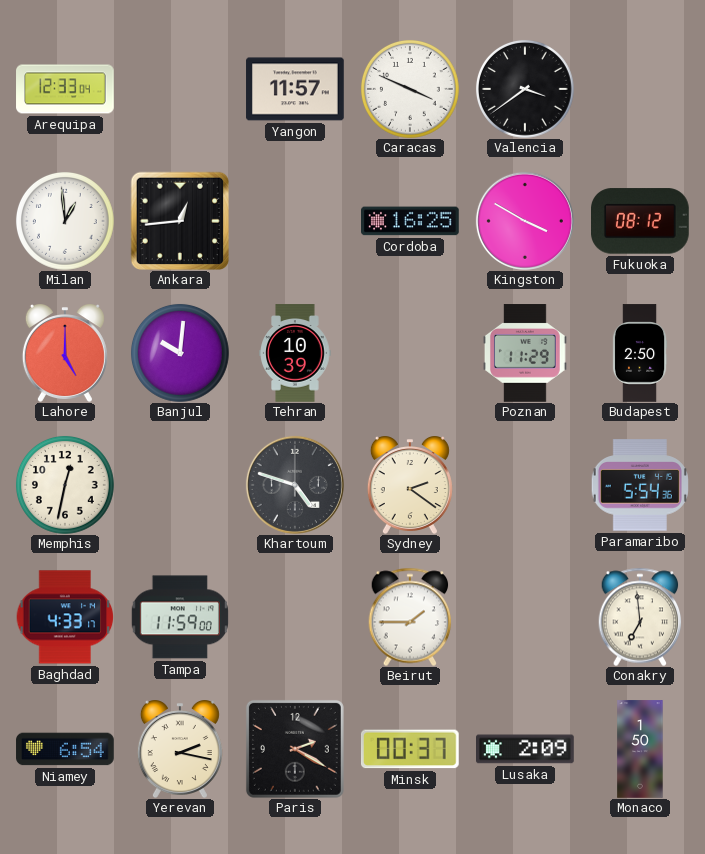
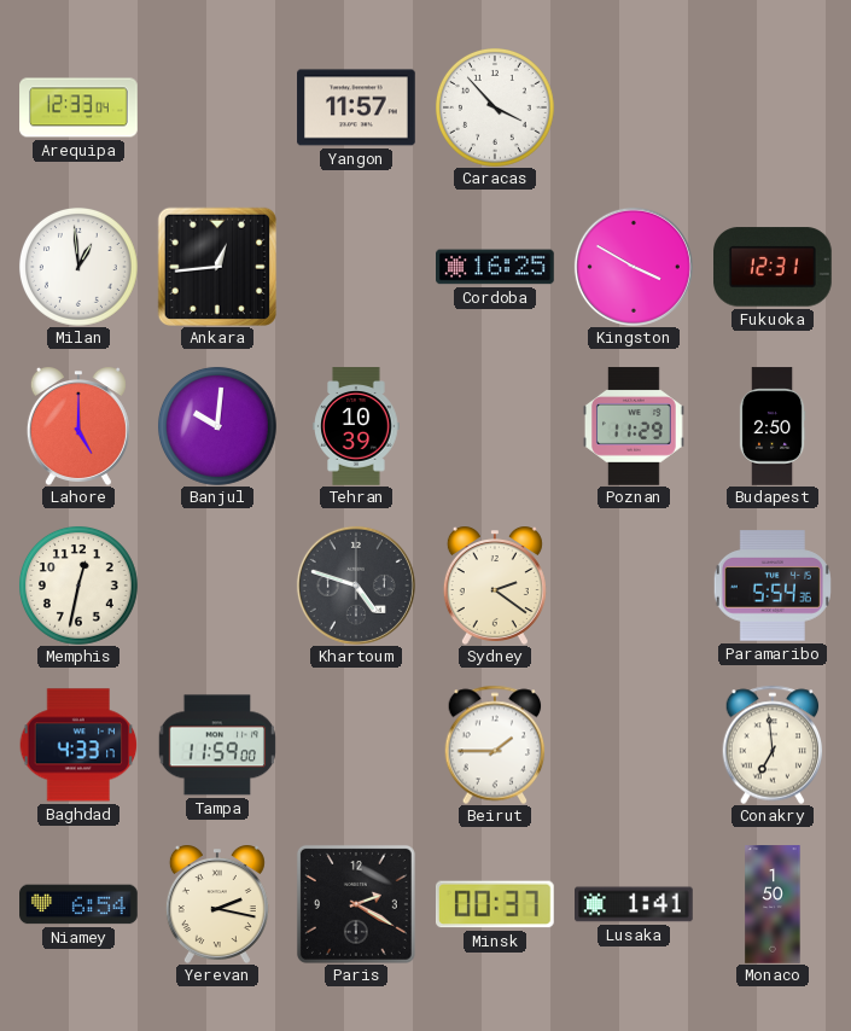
Caracas: 3:49 -> 3:53 (495, 107)
Valencia: 3:39 -> none (525, 89)
Fukuoka: 08:12 -> 12:31 (774, 267)
Lusaka: 2:09 -> 1:41 (635, 904)
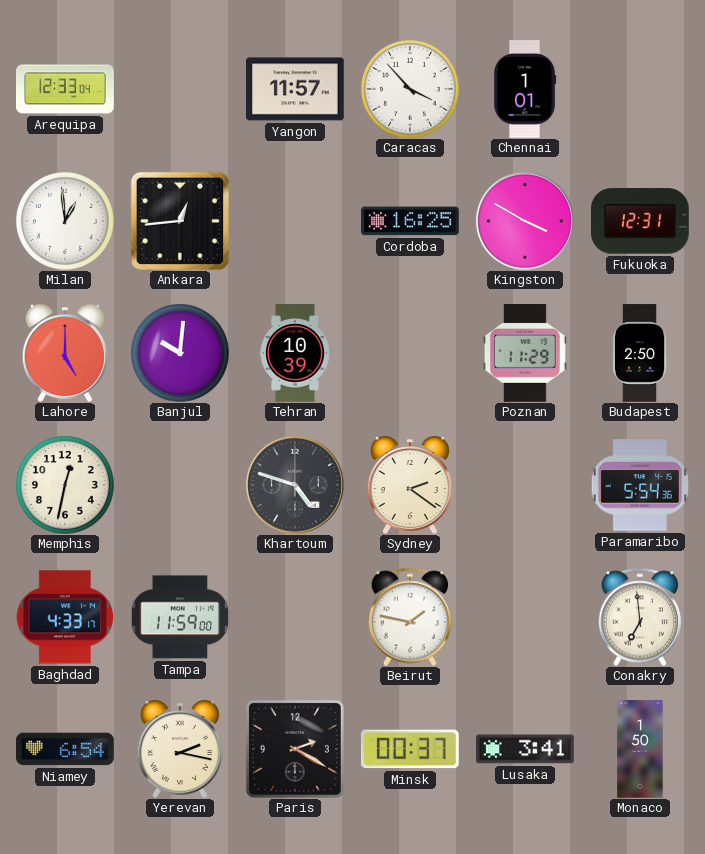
Chennai: none -> 1:01 (525, 89)
Beirut: 1:45 -> 1:47 (410, 617)
Lusaka: 1:41 -> 3:41 (526, 749)
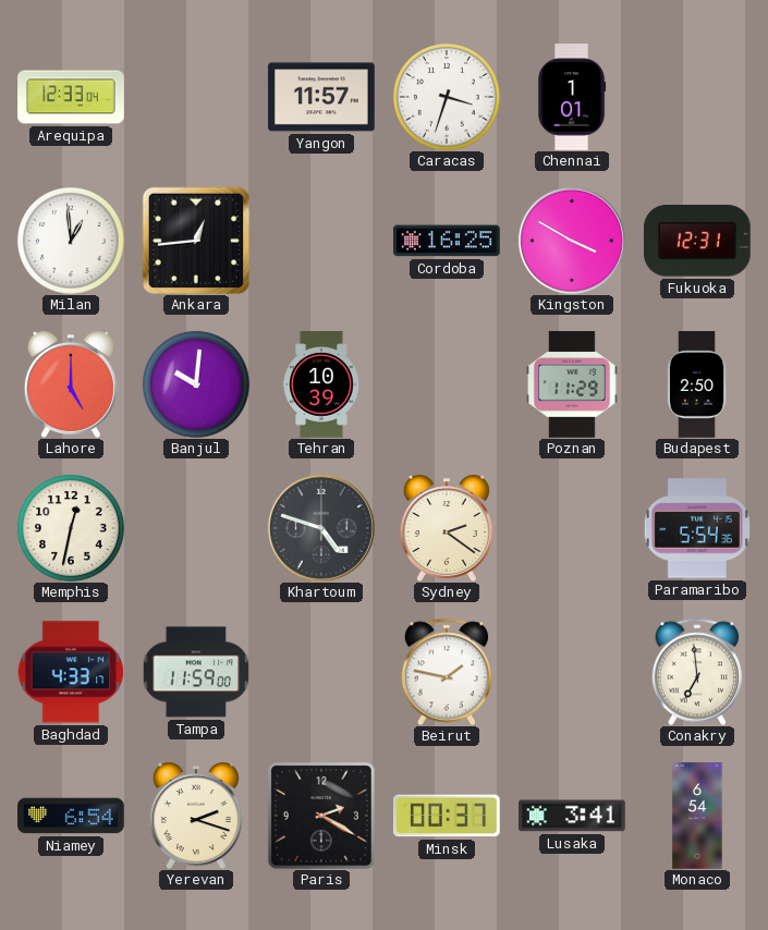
Caracas: 3:53 -> 3:33 (447, 97)
Yerevan: 2:17 -> 2:18 (196, 816)
Monaco: 1:50 -> 6:54 (697, 816)
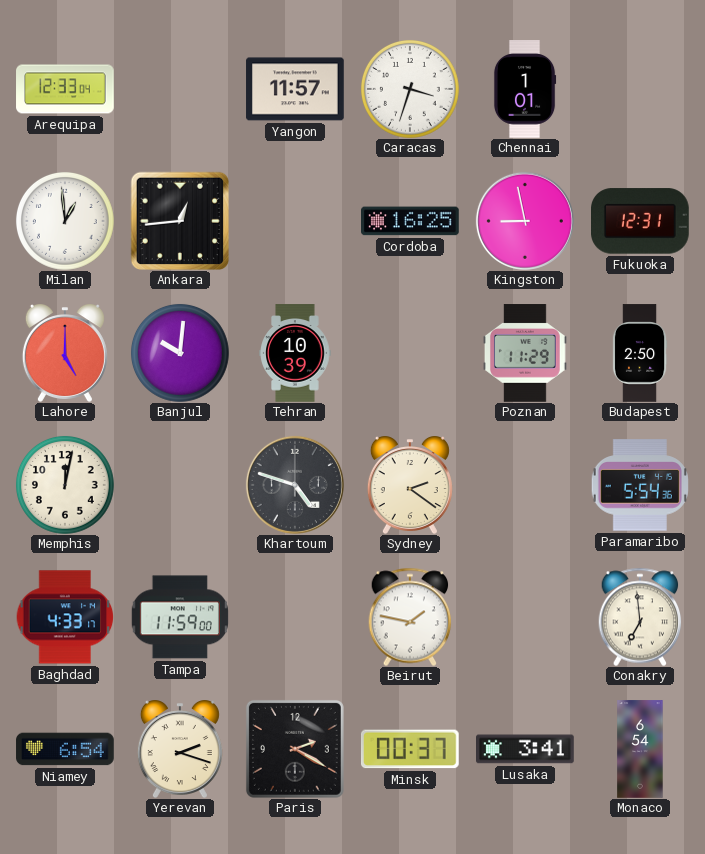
Kingston: 3:50 -> 8:58 (525, 221)
Memphis: 12:32 -> 12:02 (65, 485)
